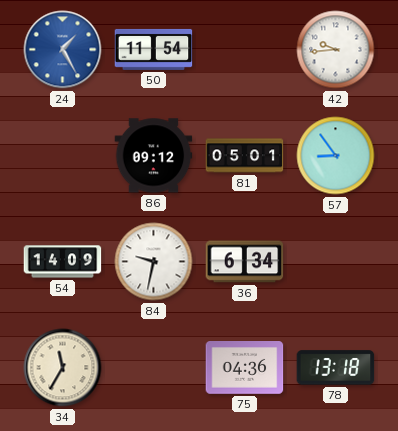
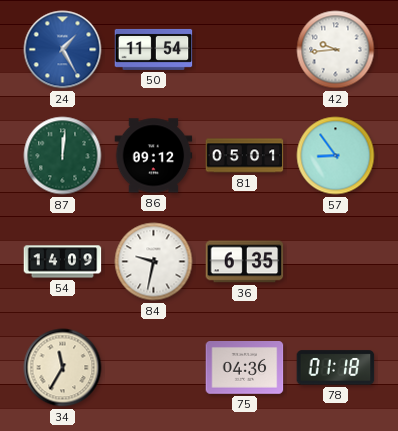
87: none -> 12:01 (63, 156)
36: 6:34 -> 6:35 (245, 262)
78: 13:18 -> 01:18 (336, 368)
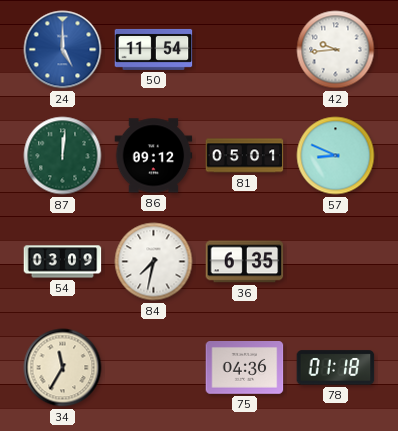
24: 1:25 -> 5:00 (63, 50)
57: 8:54 -> 8:49 (336, 156)
54: 14:09 -> 03:09 (63, 262)
84: 9:32 -> 7:32 (154, 262)
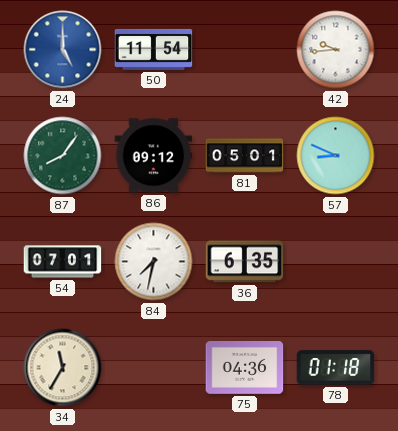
87: 12:01 -> 8:06 (63, 156)
54: 03:09 -> 07:01 (63, 262)
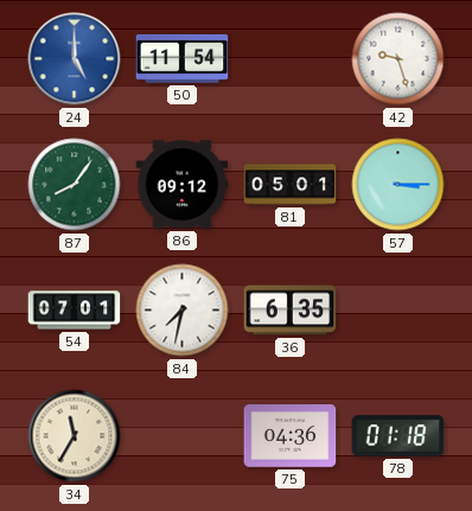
42: 9:44 -> 9:27 (398, 59)
57: 8:49 -> 3:15 (398, 185)
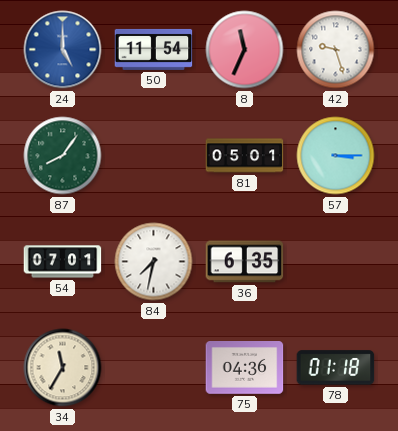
8: none -> 11:34 (245, 50)
86: 09:12 -> none (183, 185)
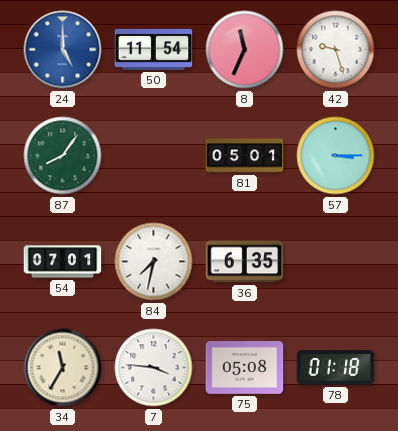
7: none -> 3:46 (154, 368)
75: 04:36 -> 05:08 (245, 368)
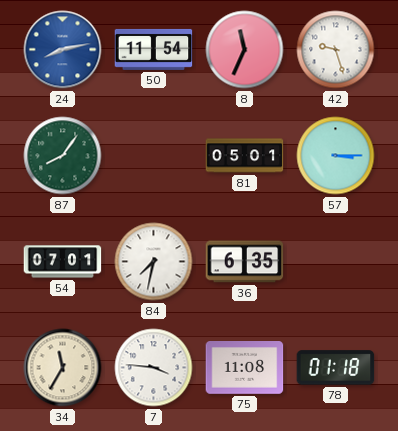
24: 5:00 -> 8:13 (63, 50)
75: 05:08 -> 11:08 (245, 368)
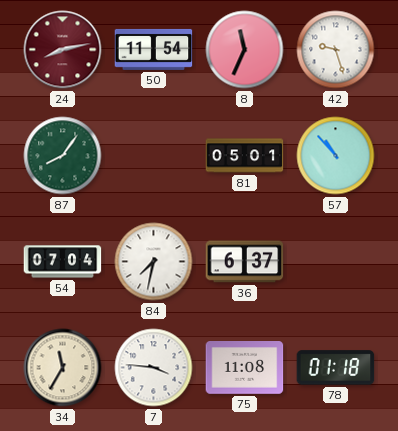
24 dial: blue -> burgundy (63, 50)
57: 3:15 -> 10:53 (336, 156)
54: 07:01 -> 07:04 (63, 262)
36: 6:35 -> 6:37 (245, 262)
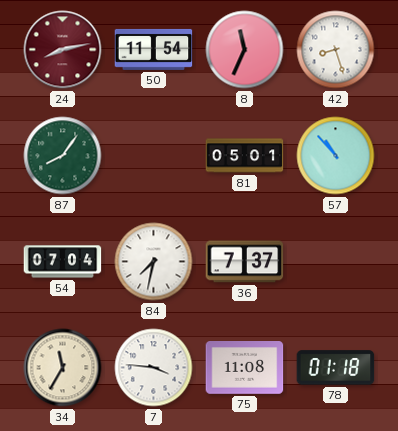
42: 9:27 -> 8:27 (336, 50)
36: 6:37 -> 7:37 (245, 262)
